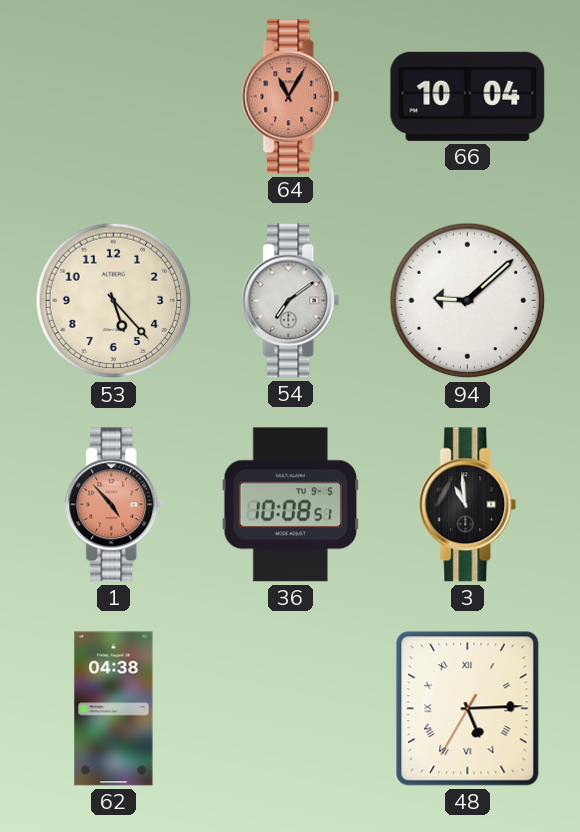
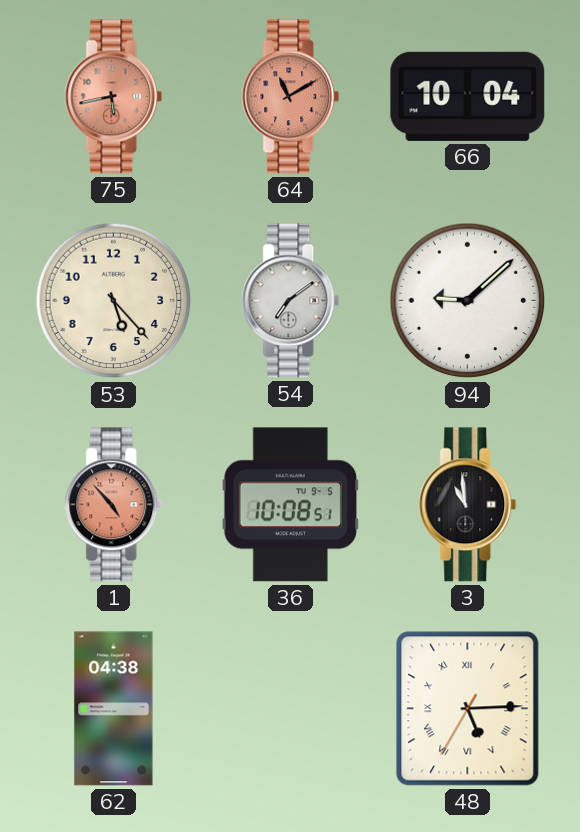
75: none -> 5:43 (114, 97)
64: 11:05 -> 11:10 (291, 97)
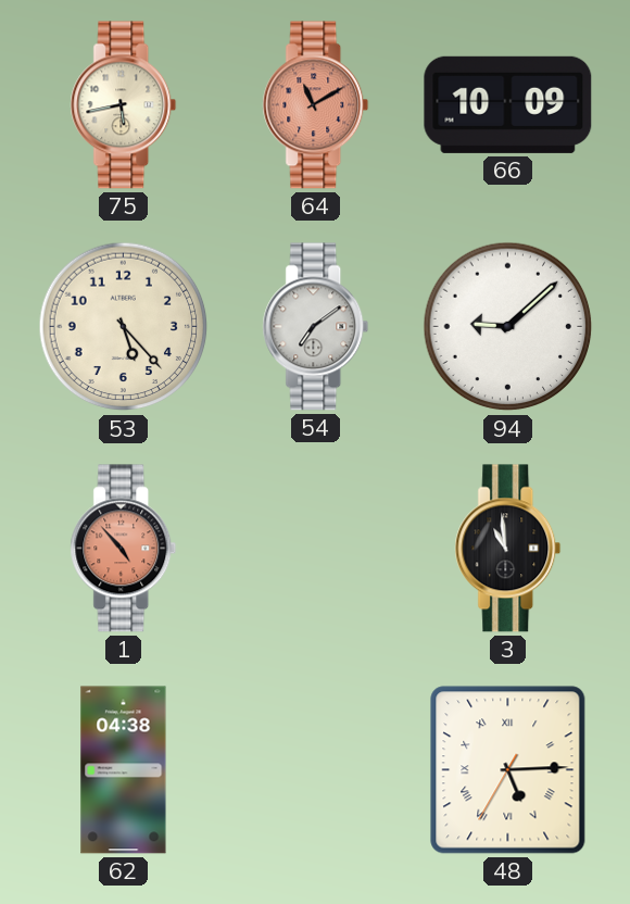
75 dial: salmon -> cream (124, 105)
66: 10:04 -> 10:09 (508, 104)
36: 10:08 -> none (290, 505)
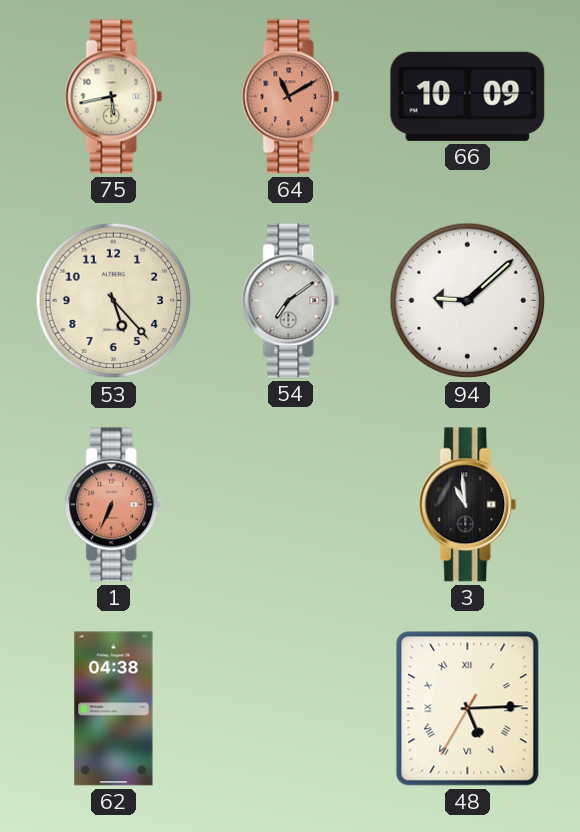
1: 4:53 -> 6:34 (114, 505)
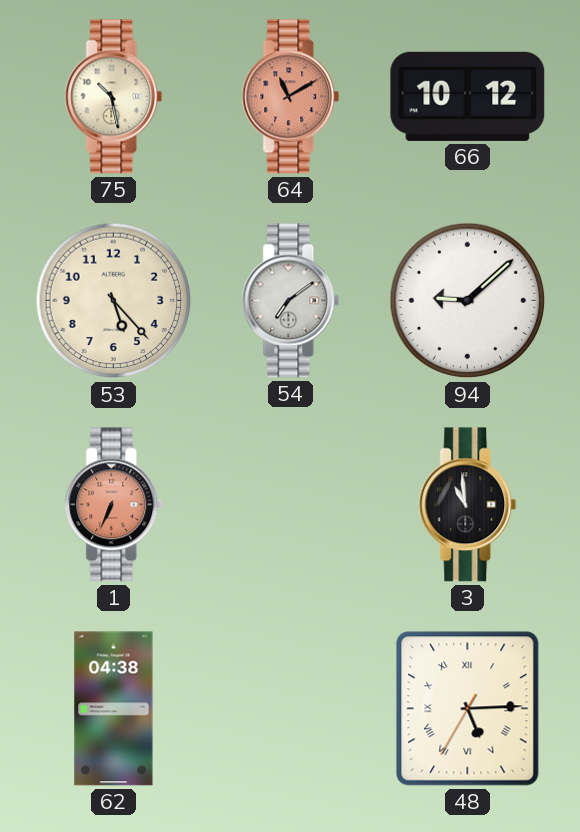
75: 5:43 -> 10:28 (114, 97)
66: 10:09 -> 10:12 (468, 96)
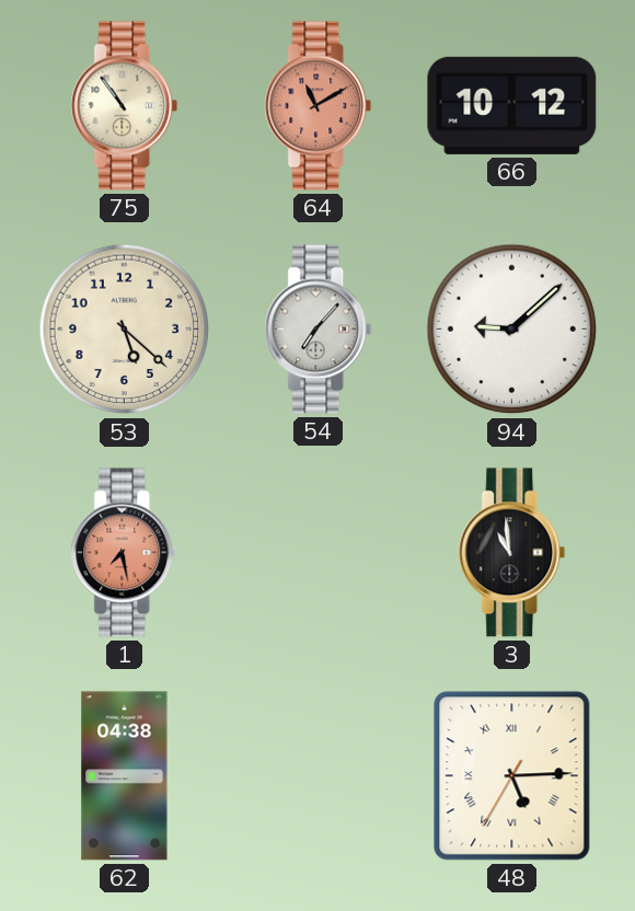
75: 10:28 -> 10:54 (125, 106)
53: 5:23 -> 5:22 (125, 330)
54: 7:09 -> 7:07 (319, 330)
1: 6:34 -> 7:28 (125, 553)
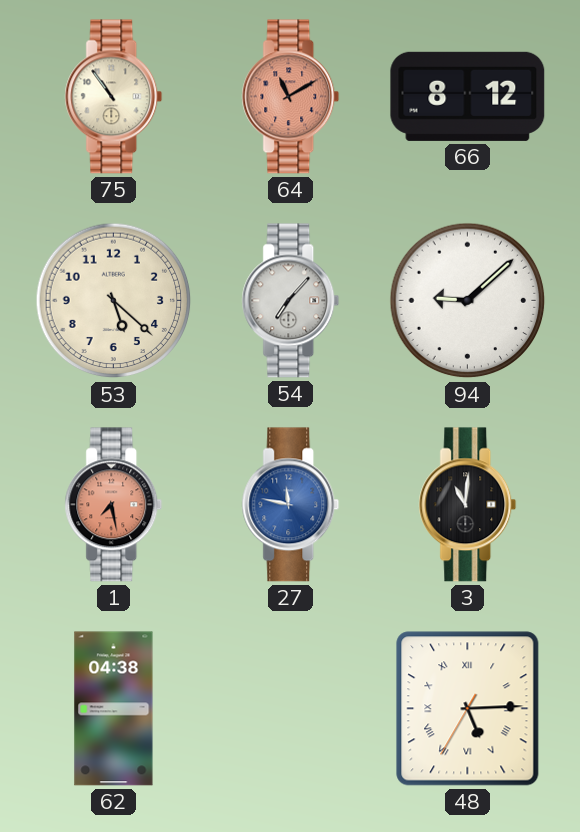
66: 10:12 -> 8:12 (468, 96)
27: none -> 11:47 (291, 505)
3: 10:59 -> 11:01 (468, 505)
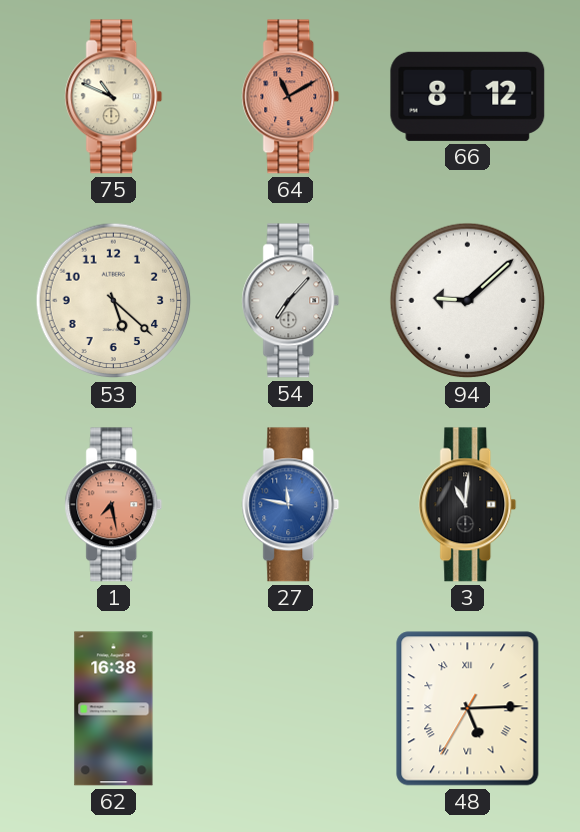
75: 10:54 -> 10:49 (114, 97)
62: 04:38 -> 16:38 (114, 709)
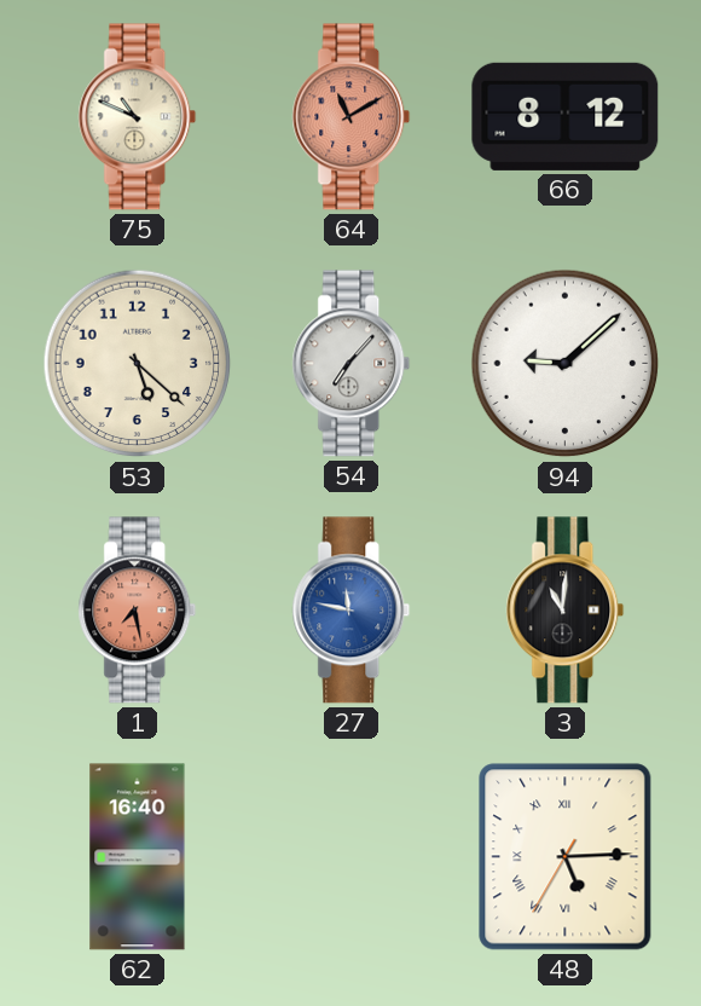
62: 16:38 -> 16:40 (138, 857)
